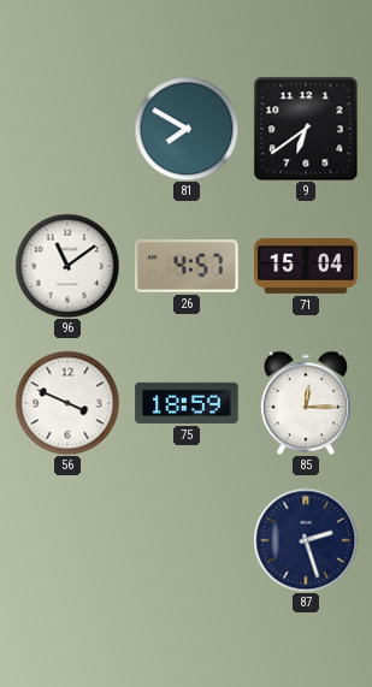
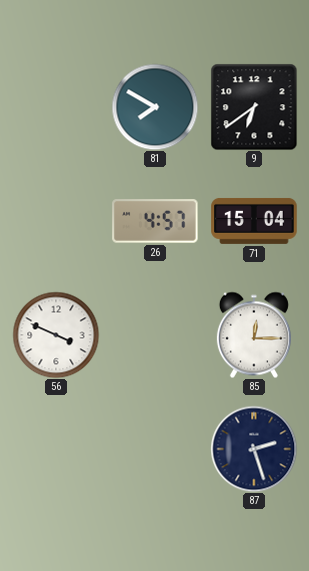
96: 11:09 -> none (67, 266)
75: 18:59 -> none (187, 403)
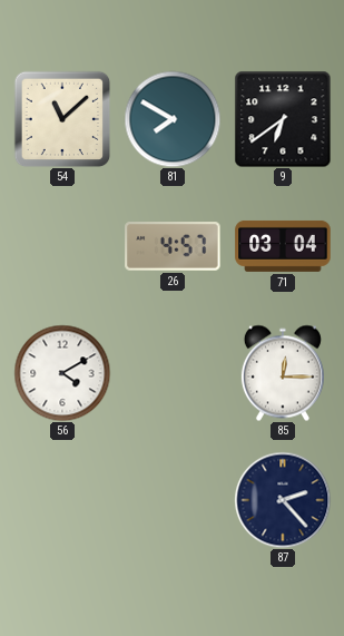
54: none -> 11:08 (62, 119)
71: 15:04 -> 03:04 (283, 246)
56: 3:49 -> 4:10 (62, 373)
87: 2:27 -> 2:23 (283, 500)
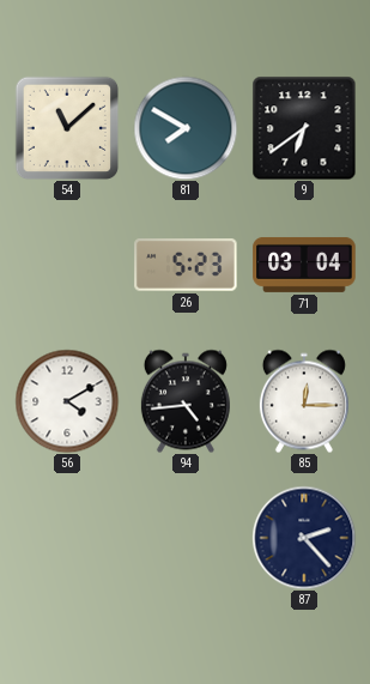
26: 4:57 -> 5:23 (186, 265)
94: none -> 4:44 (186, 401)
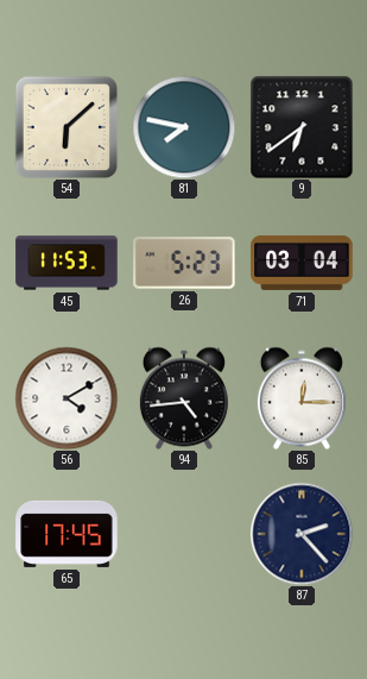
54: 11:08 -> 6:08 (67, 127)
81: 7:50 -> 7:47 (184, 127)
45: none -> 11:53 (67, 263)
65: none -> 17:45 (67, 534)
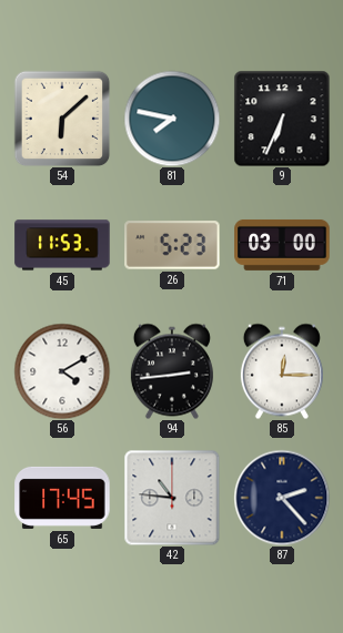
9: 6:39 -> 6:34 (282, 119)
71: 03:04 -> 03:00 (282, 245)
94: 4:44 -> 2:44 (172, 371)
42: none -> 10:46 (172, 498)
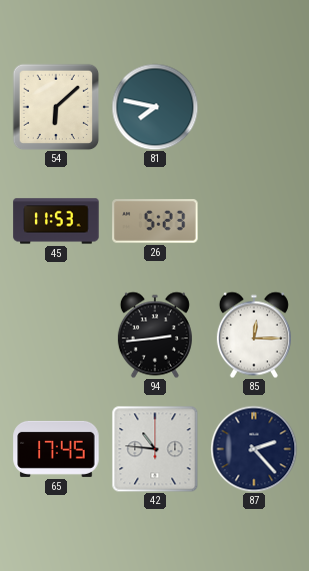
9: 6:34 -> none (282, 119)
71: 03:00 -> none (282, 245)
56: 4:10 -> none (62, 371)
